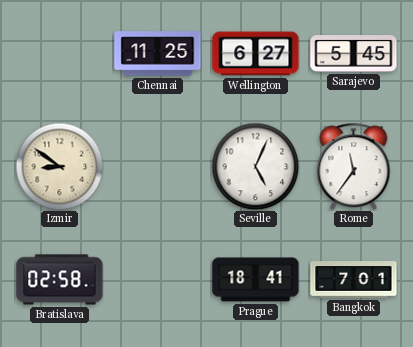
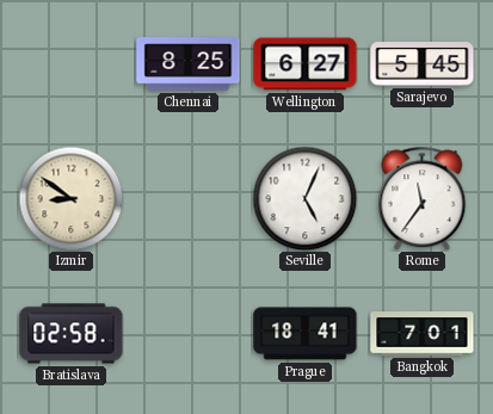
Chennai: 11:25 -> 8:25 (189, 64)
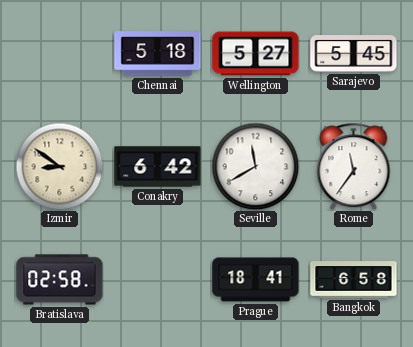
Chennai: 8:25 -> 5:18 (158, 54)
Wellington: 6:27 -> 5:27 (256, 54)
Conakry: none -> 6:42 (158, 167)
Seville: 5:04 -> 11:40 (255, 166)
Bangkok: 7:01 -> 6:58 (354, 280)
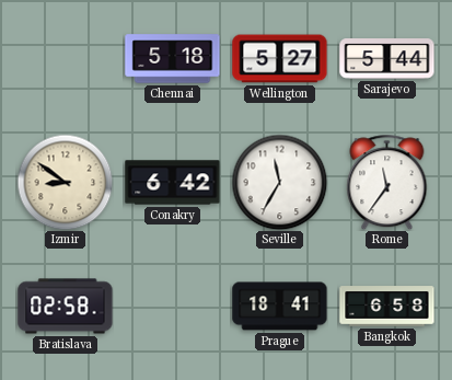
Sarajevo: 5:45 -> 5:44 (387, 59)
Seville: 11:40 -> 11:35 (279, 182)
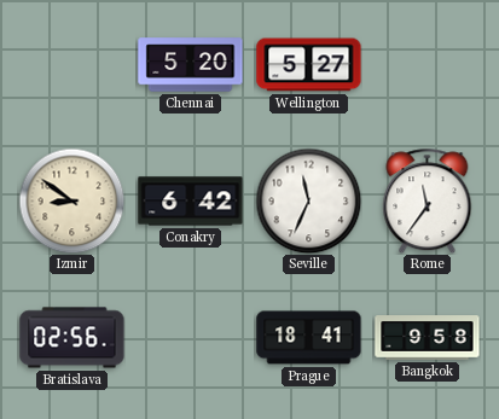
Chennai: 5:18 -> 5:20 (191, 65)
Sarajevo: 5:44 -> none (387, 59)
Seville: 11:35 -> 11:34 (308, 200)
Bratislava: 02:58 -> 02:56 (72, 338)
Bangkok: 6:58 -> 9:58 (428, 338)
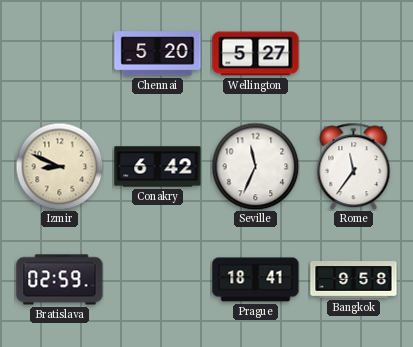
Izmir: 8:51 -> 8:49 (59, 166)
Bratislava: 02:56 -> 02:59 (60, 280)
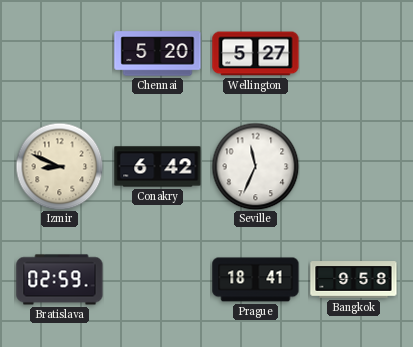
Rome: 11:36 -> none (354, 166)
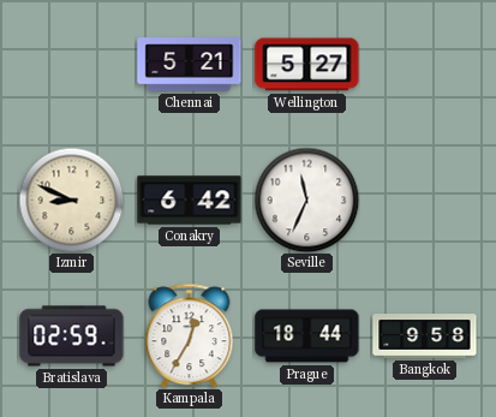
Chennai: 5:20 -> 5:21 (190, 65)
Kampala: none -> 12:35 (190, 335)
Prague: 18:41 -> 18:44 (307, 336)
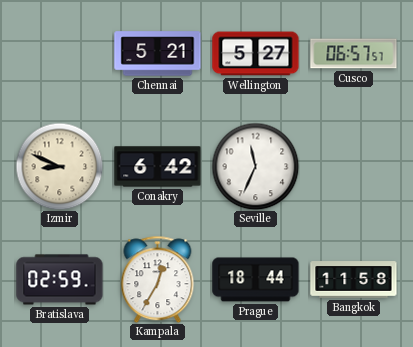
Cusco: none -> 06:57 (354, 54)
Bangkok: 9:58 -> 11:58 (354, 280)
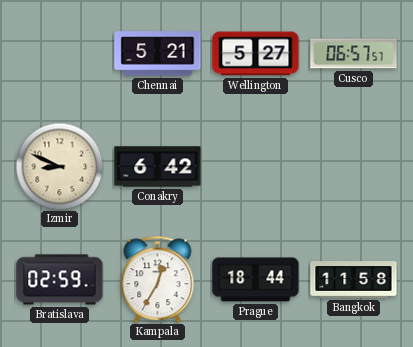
Seville: 11:34 -> none (255, 166)
